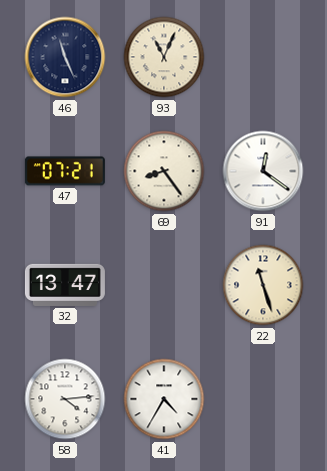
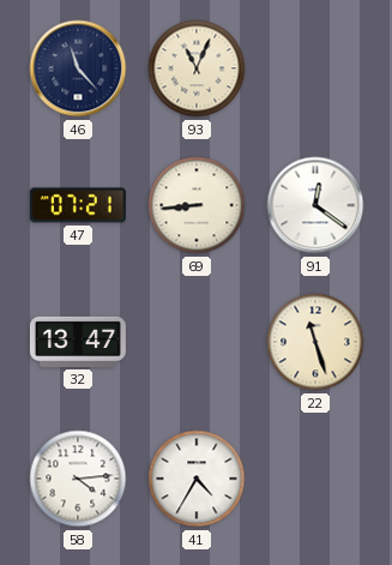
46: 11:26 -> 11:23 (78, 68)
69: 8:24 -> 8:44 (197, 205)
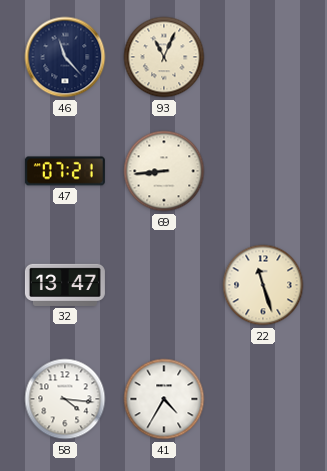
91: 12:21 -> none (315, 205)
58: 4:14 -> 4:16 (65, 399)
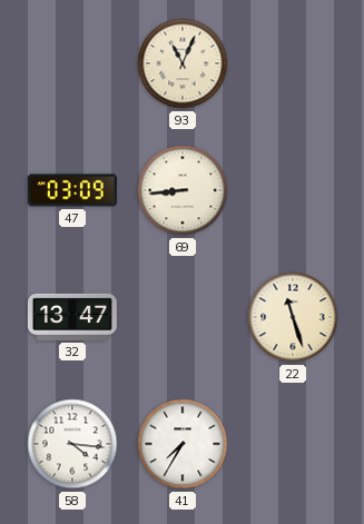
46: 11:23 -> none (65, 57)
47: 07:21 -> 03:09 (72, 190)
41: 4:35 -> 7:35 (183, 444)
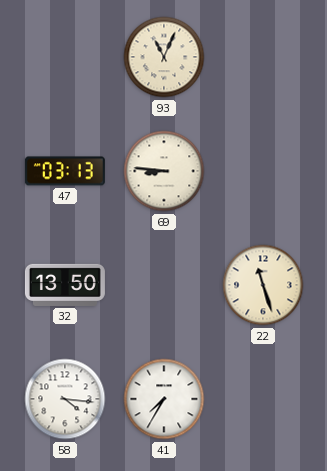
47: 03:09 -> 03:13 (65, 171)
69: 8:44 -> 8:46 (164, 171)
32: 13:47 -> 13:50 (65, 285)
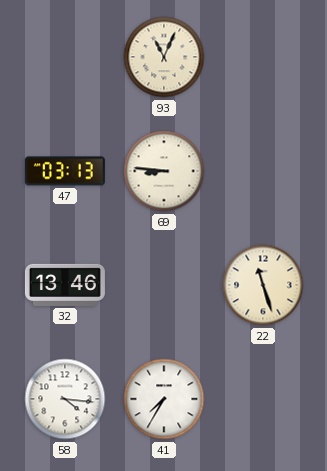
32: 13:50 -> 13:46 (65, 285)
